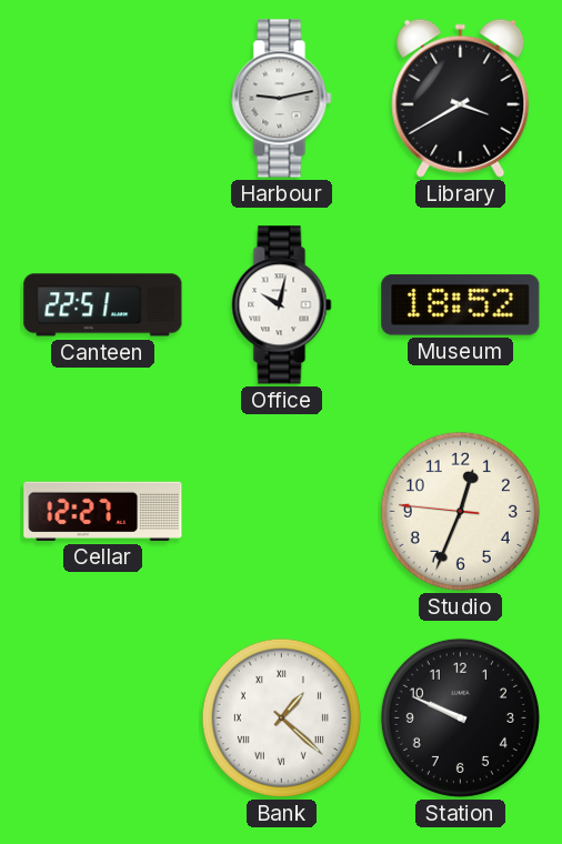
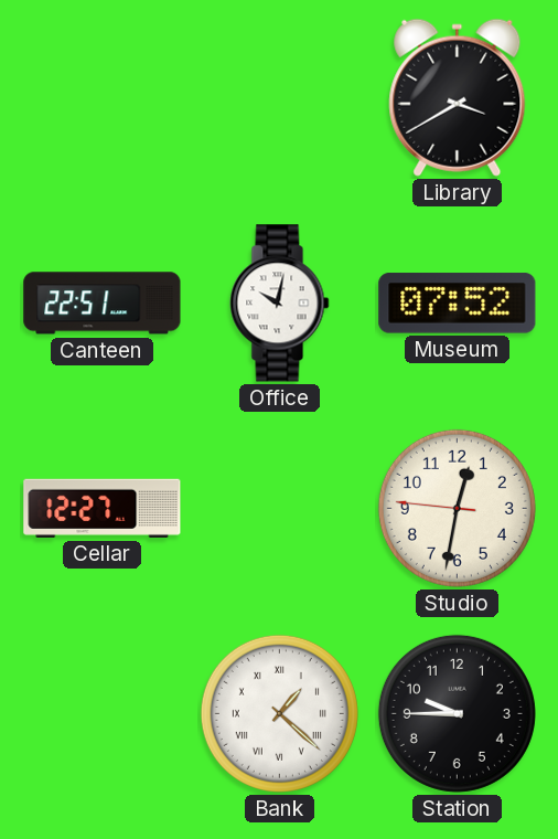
Harbour: 9:13 -> none (282, 99)
Museum: 18:52 -> 07:52 (458, 304)
Studio: 12:33 -> 12:31 (457, 508)
Station: 9:49 -> 9:45 (457, 713)
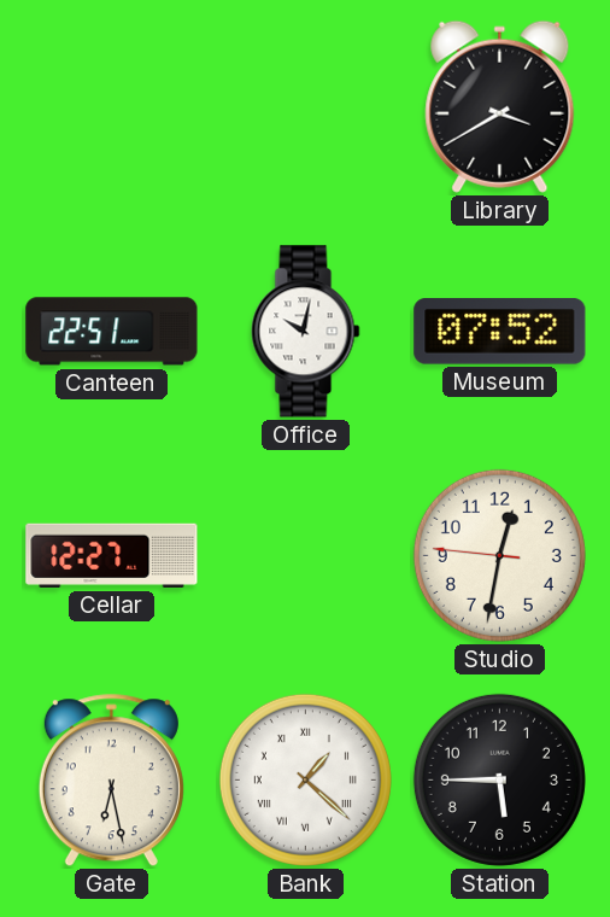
Gate: none -> 6:28 (111, 781)
Station: 9:45 -> 5:45 (499, 779)
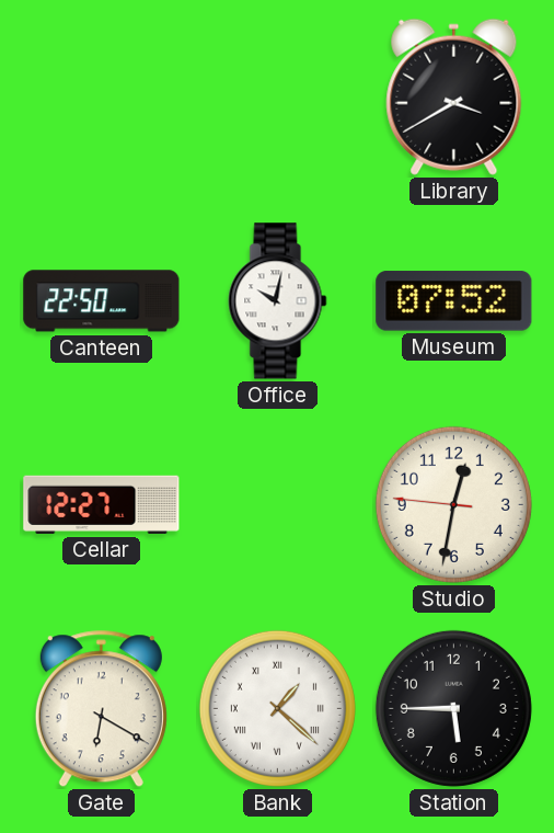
Canteen: 22:51 -> 22:50 (102, 301)
Gate: 6:28 -> 6:20 (101, 709)
